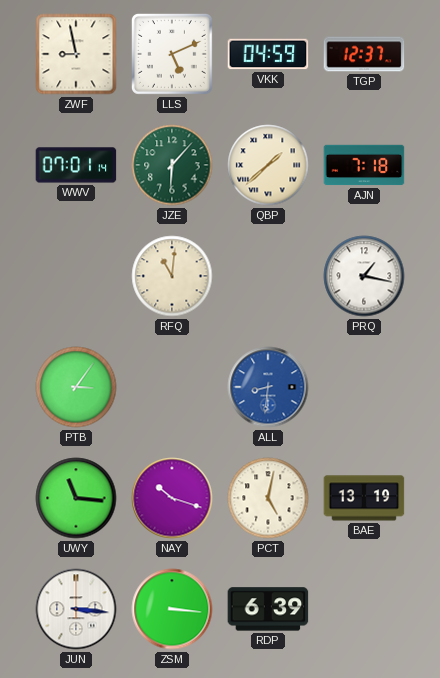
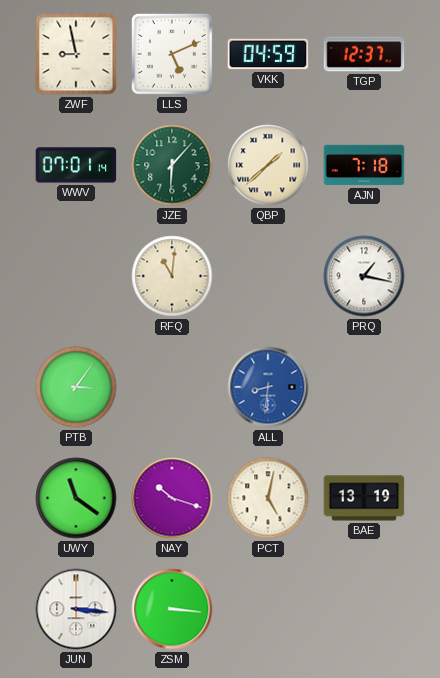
UWY: 11:16 -> 11:21 (76, 498)
RDP: 6:39 -> none (268, 609)
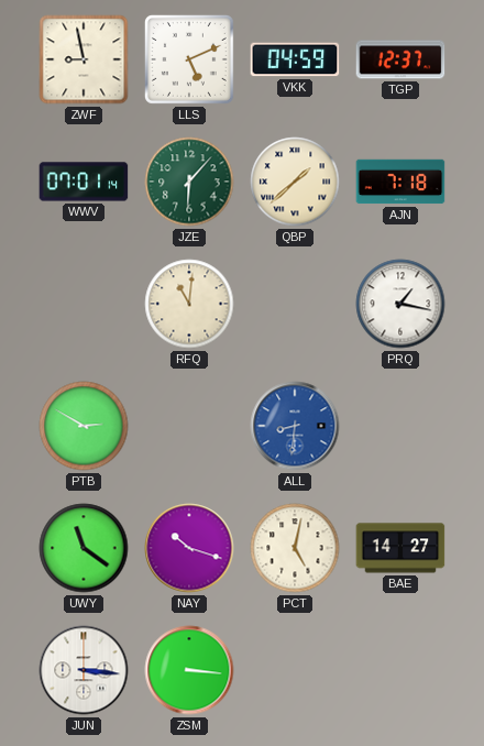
PTB: 3:06 -> 2:50 (84, 426)
BAE: 13:19 -> 14:27 (400, 548)
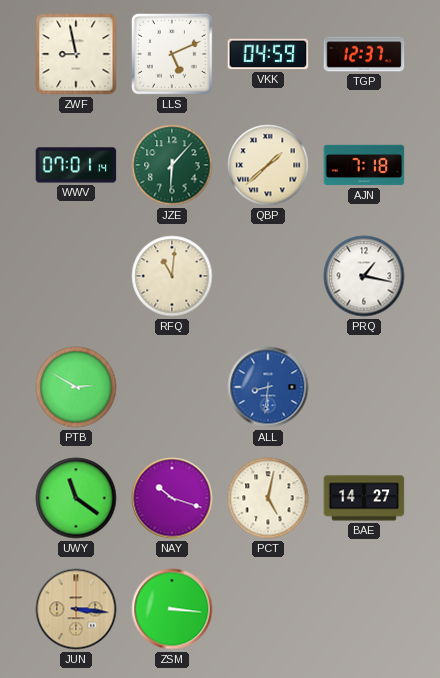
JUN dial: white -> champagne (76, 609)
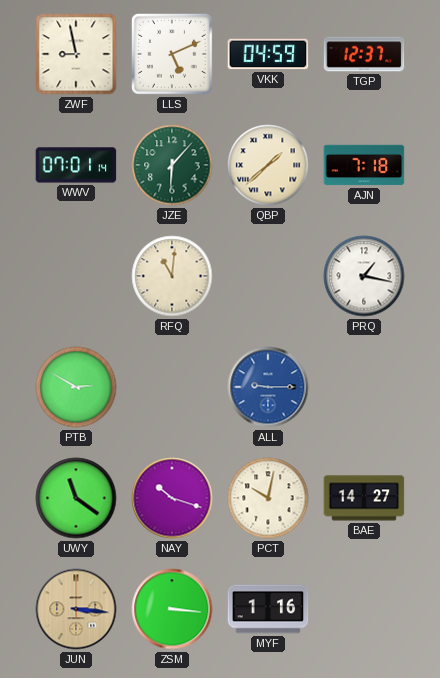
ALL: 8:31 -> 9:15 (268, 387)
PCT: 5:02 -> 10:02 (268, 498)
MYF: none -> 1:16 (268, 609)
